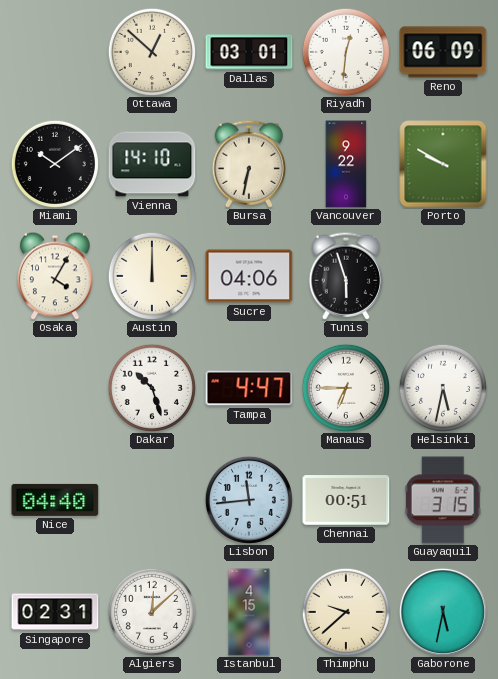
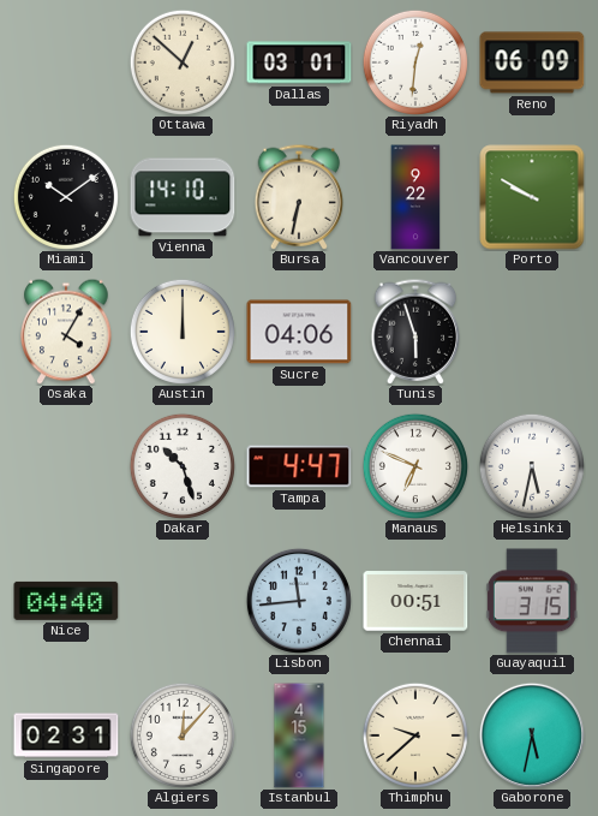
Manaus: 6:45 -> 6:49 (415, 466)
Algiers: 12:08 -> 12:07 (183, 735)
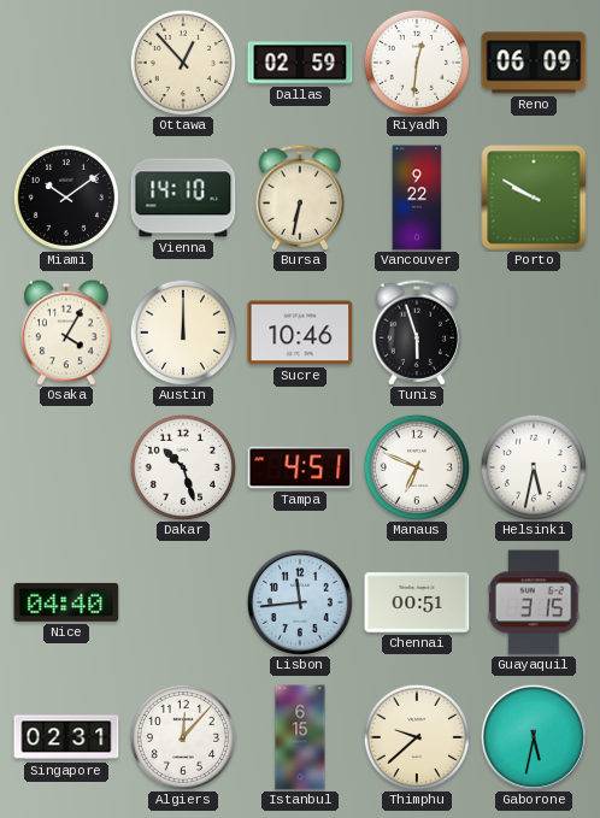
Ottawa: 12:52 -> 12:53 (183, 63)
Dallas: 03:01 -> 02:59 (300, 63)
Sucre: 04:06 -> 10:46 (300, 333)
Tampa: 4:47 -> 4:51 (300, 467)
Istanbul: 4:15 -> 6:15 (300, 737)
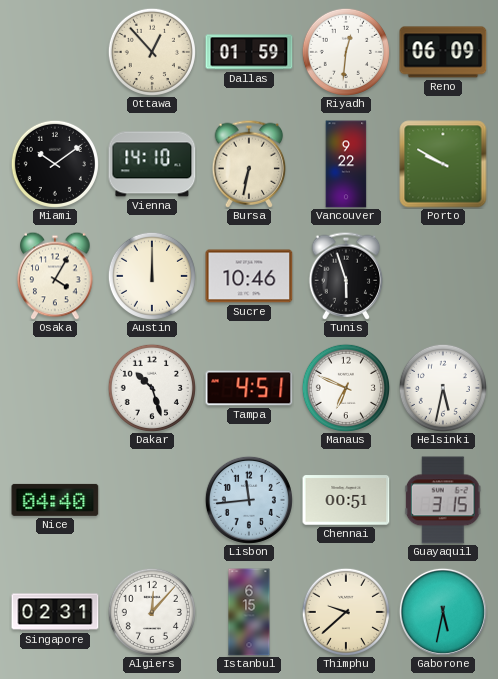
Dallas: 02:59 -> 01:59 (249, 52)
